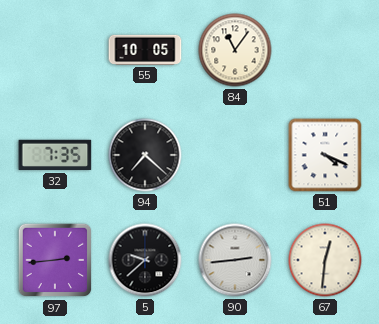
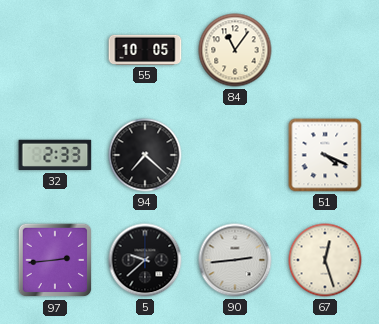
32: 7:35 -> 2:33 (55, 155)
67: 12:31 -> 12:27 (325, 260)
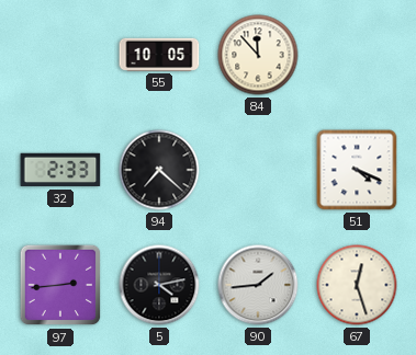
84: 11:06 -> 11:53 (258, 55)
5: 9:38 -> 4:13 (159, 285)
90: 2:44 -> 1:44 (258, 285)
